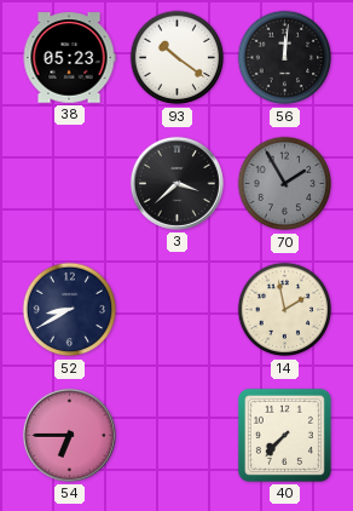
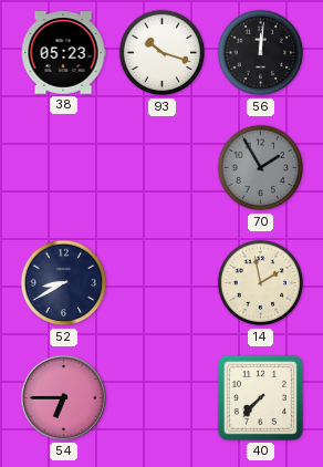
93: 10:21 -> 10:18 (163, 53)
3: 3:38 -> none (176, 183)
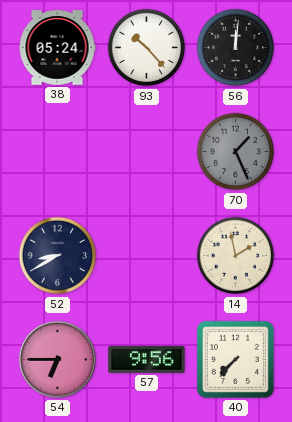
38: 05:23 -> 05:24 (57, 48)
93: 10:18 -> 10:23 (147, 48)
70: 1:55 -> 1:26 (236, 152)
57: none -> 9:56 (147, 359)
